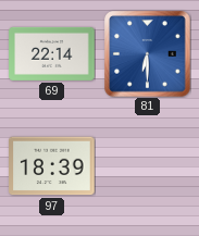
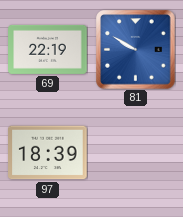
69: 22:14 -> 22:19 (48, 49)
81: 6:30 -> 9:50 (136, 50)
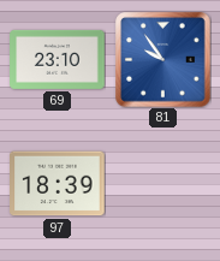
69: 22:19 -> 23:10 (58, 59)
81: 9:50 -> 9:54 (163, 60)
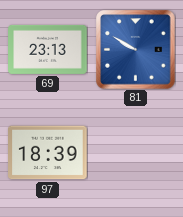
69: 23:10 -> 23:13 (48, 49)
81: 9:54 -> 9:50 (136, 50)
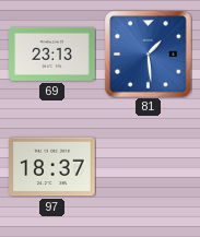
81: 9:50 -> 1:29 (149, 55)
97: 18:39 -> 18:37 (52, 167)
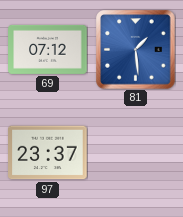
69: 23:13 -> 07:12 (48, 49)
97: 18:37 -> 23:37 (48, 153)
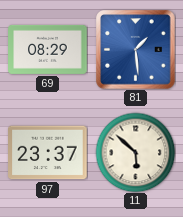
69: 07:12 -> 08:29 (48, 49)
11: none -> 5:52 (135, 152)
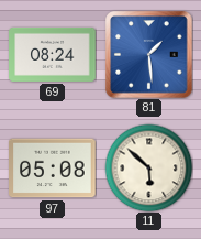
69: 08:29 -> 08:24 (53, 54)
97: 23:37 -> 05:08 (53, 169)
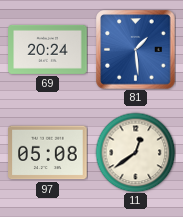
69: 08:24 -> 20:24 (48, 49)
11: 5:52 -> 12:39 (135, 152)
